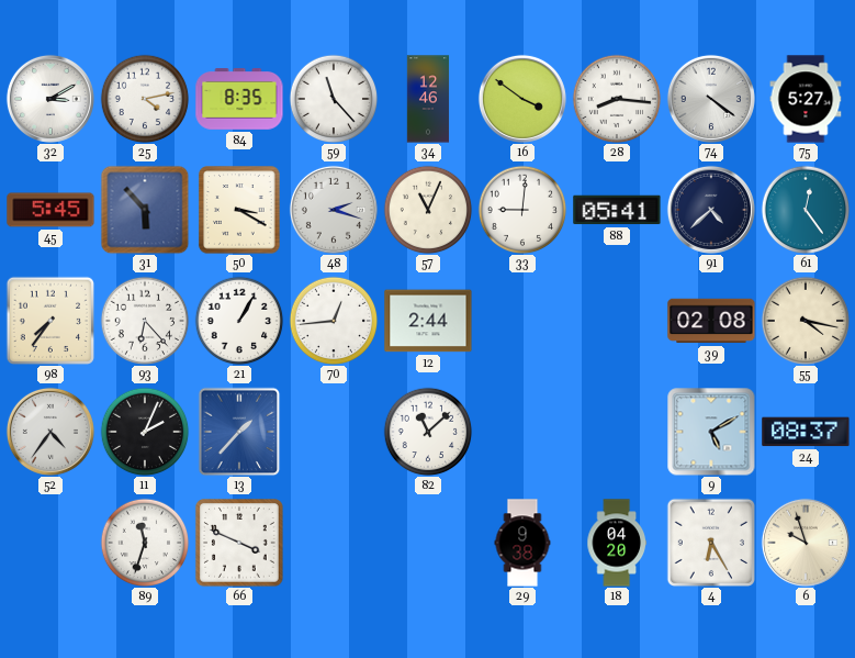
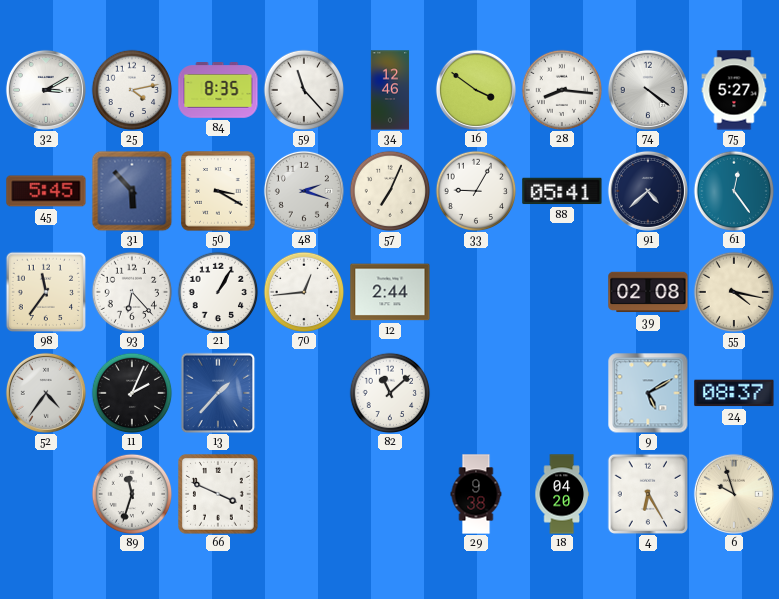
57: 11:04 -> 7:04 (390, 191)
33: 9:01 -> 9:05 (476, 191)
98: 7:36 -> 11:36 (45, 291)
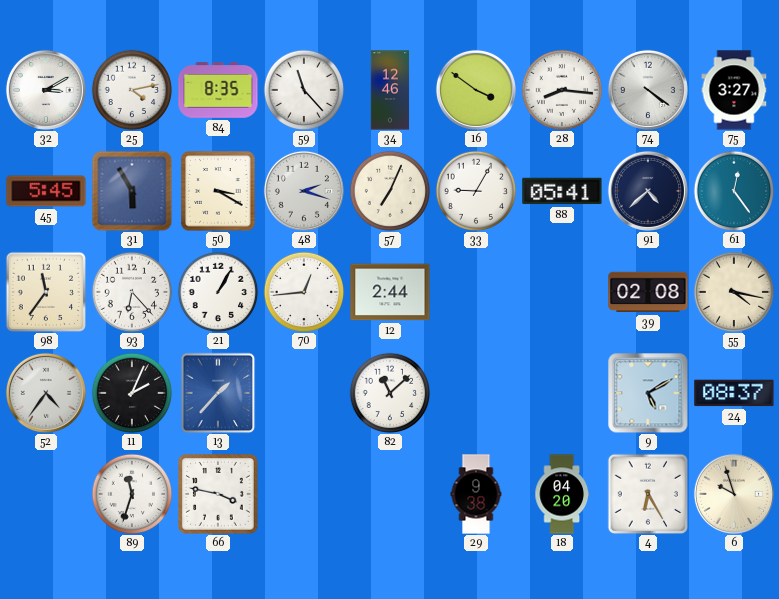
75: 5:27 -> 3:27 (734, 90)
31: 5:53 -> 5:55 (132, 191)
66: 3:49 -> 3:47 (219, 495)
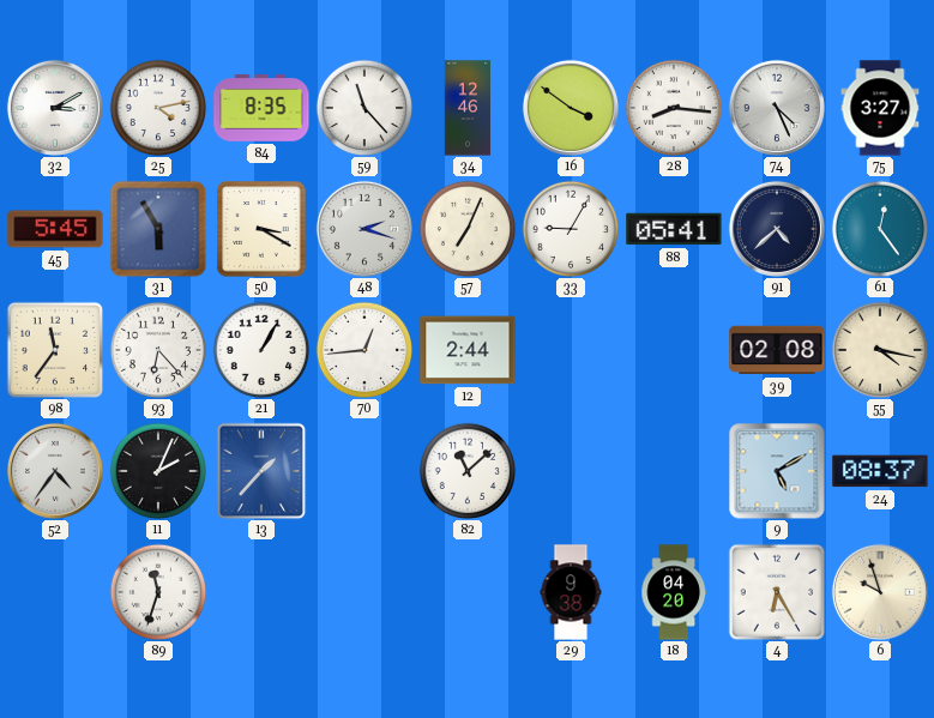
74: 4:21 -> 4:26 (777, 108)
66: 3:47 -> none (219, 495)
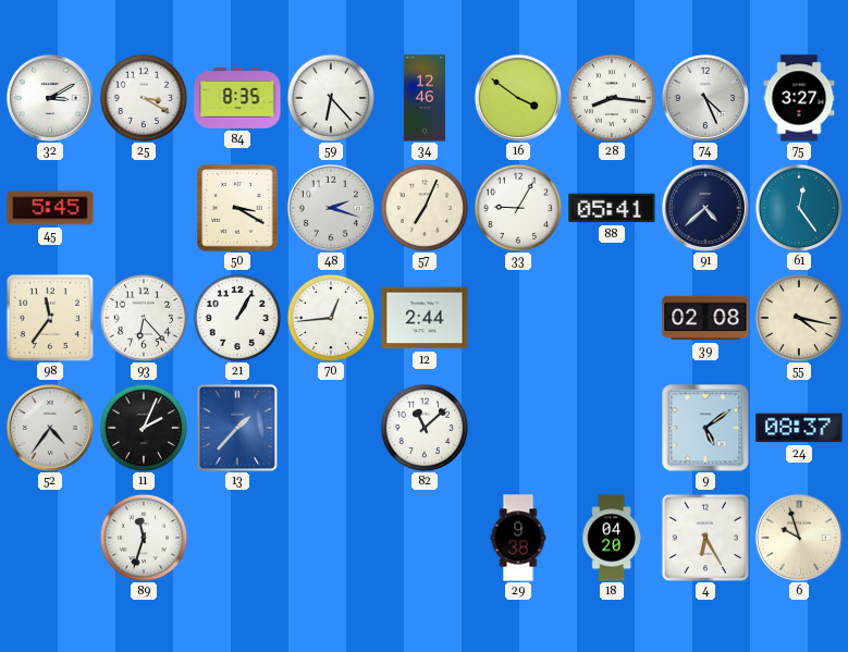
25: 4:13 -> 3:20 (144, 98)
59: 11:23 -> 6:23 (331, 98)
31: 5:55 -> none (158, 229)
9: 5:10 -> 5:09 (705, 428)
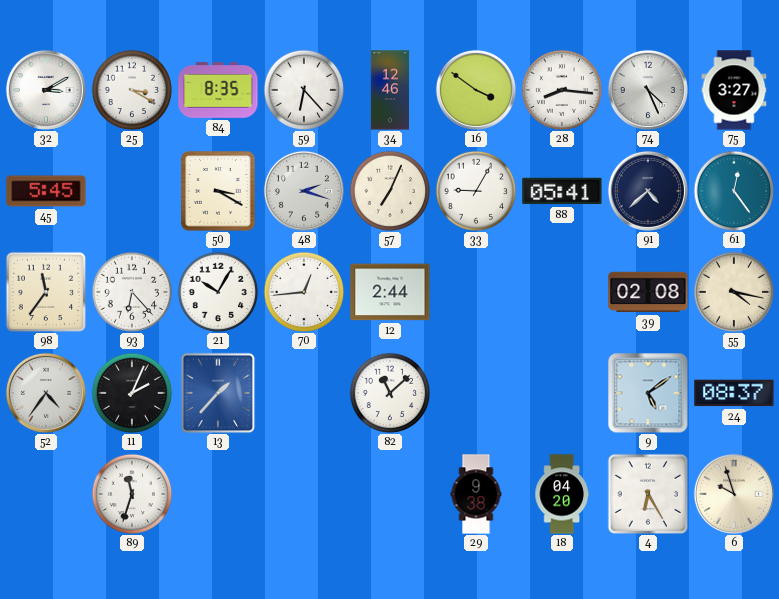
21: 1:05 -> 10:05 (218, 292)
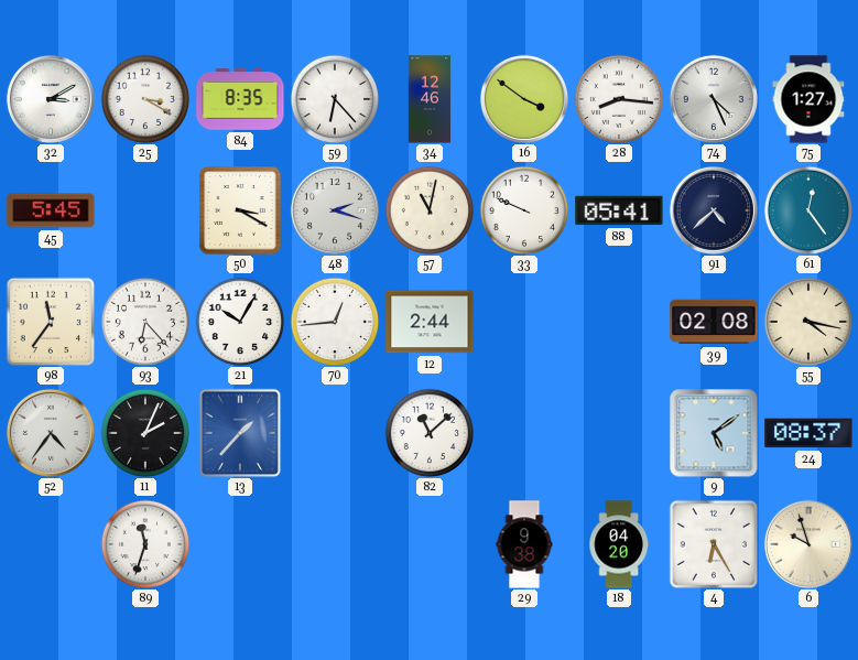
75: 3:27 -> 1:27 (808, 99)
57: 7:04 -> 11:02 (430, 210)
33: 9:05 -> 9:49 (524, 210)
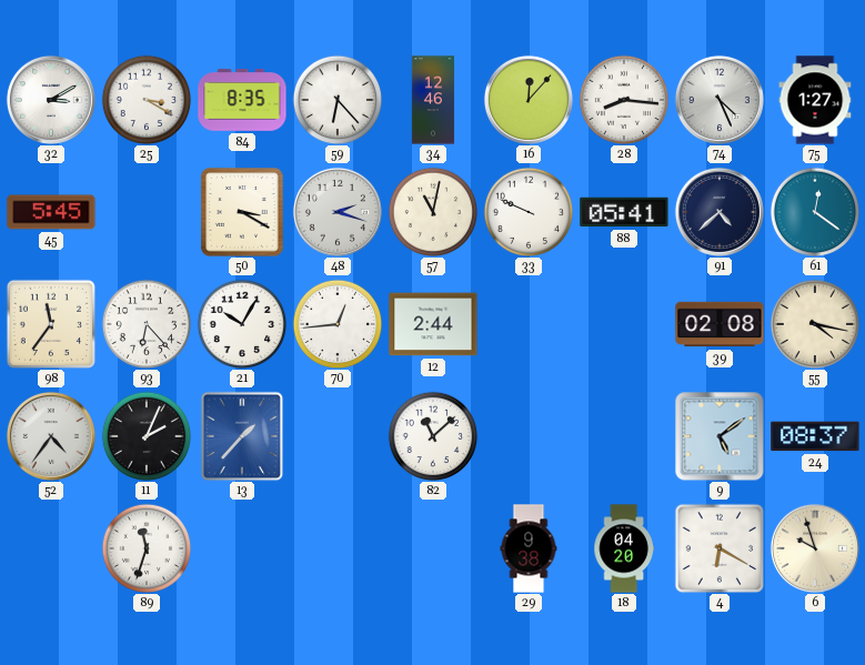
16: 3:51 -> 12:07 (529, 100)
61: 12:24 -> 12:21 (815, 212)
4: 6:25 -> 6:20 (718, 547)
